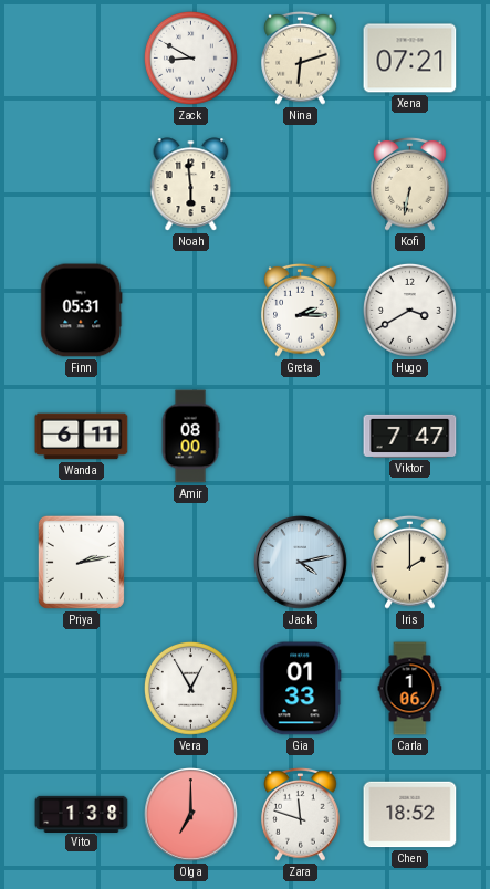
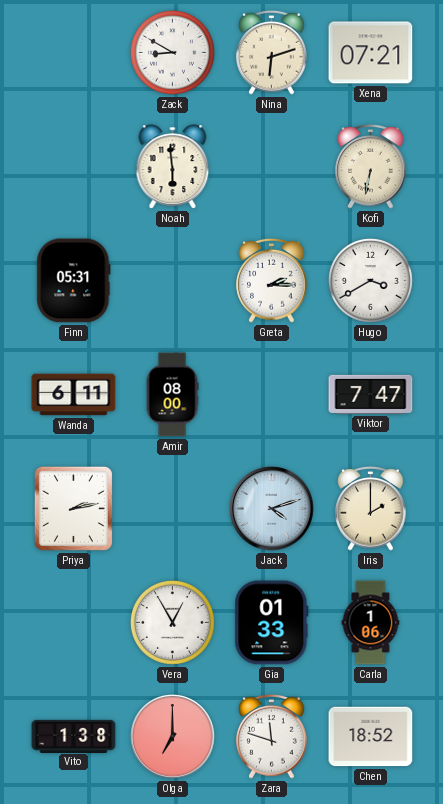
Jack: 4:13 -> 4:12 (272, 509)
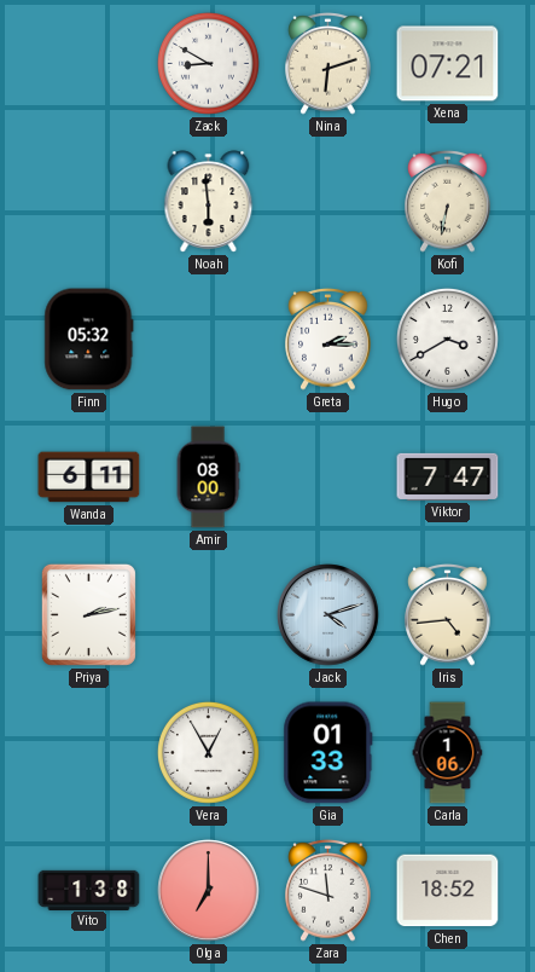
Finn: 05:31 -> 05:32 (89, 340)
Iris: 2:00 -> 4:44 (448, 614)
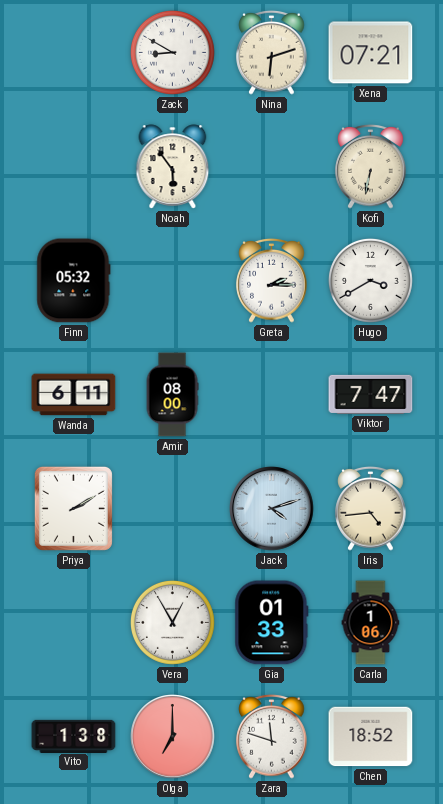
Noah: 5:59 -> 5:54 (173, 167)
Priya: 2:13 -> 2:10 (73, 508)
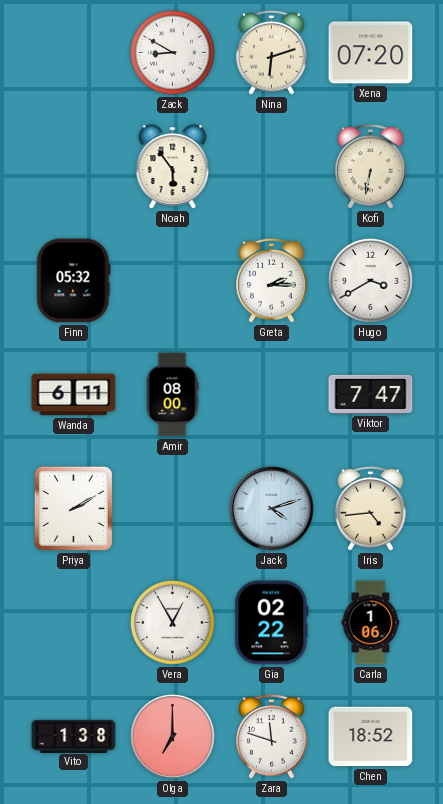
Xena: 07:21 -> 07:20 (371, 53)
Gia: 01:33 -> 02:22 (272, 623)
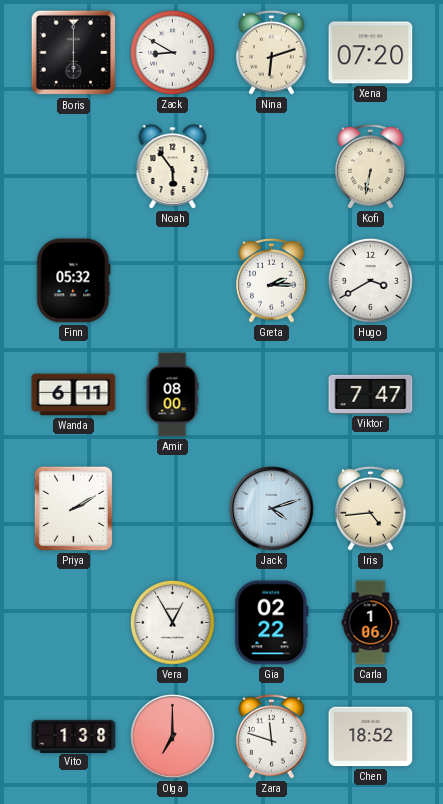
Boris: none -> 6:00 (74, 53)
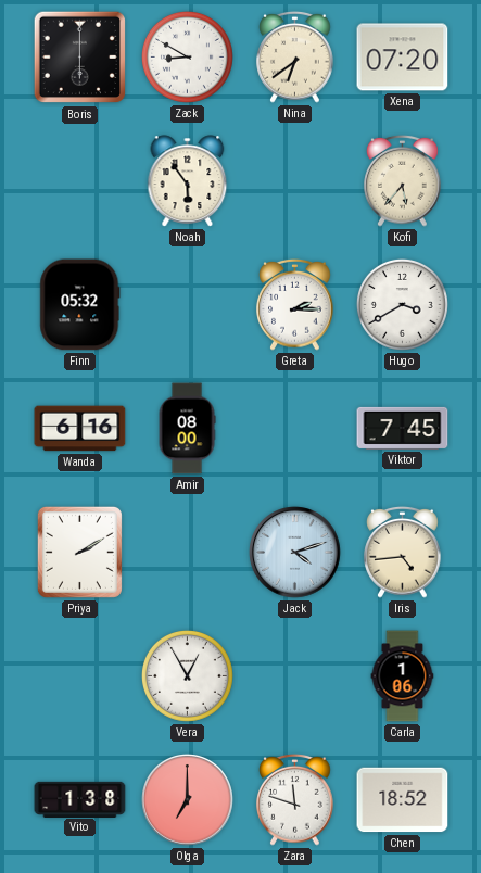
Nina: 6:12 -> 6:39 (295, 56)
Kofi: 6:32 -> 5:37 (403, 180)
Wanda: 6:11 -> 6:16 (80, 429)
Viktor: 7:47 -> 7:45 (403, 428)
Gia: 02:22 -> none (272, 623)
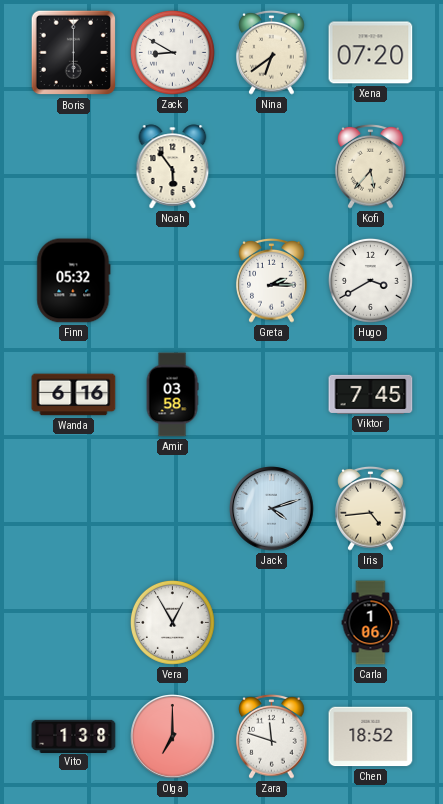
Amir: 08:00 -> 03:58 (172, 395)
Priya: 2:10 -> none (79, 552)
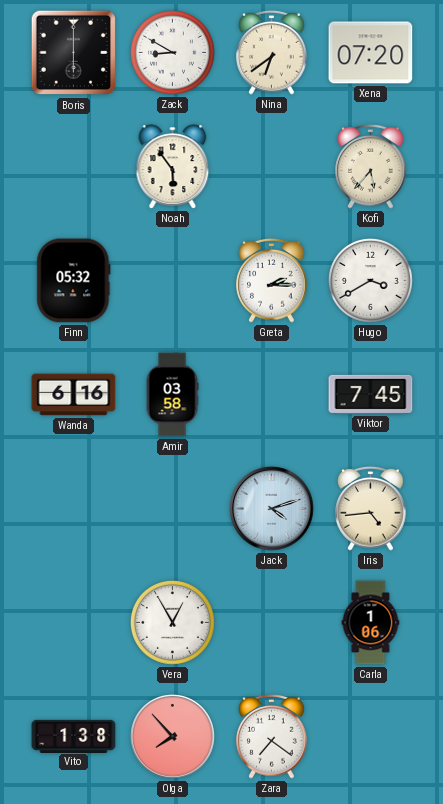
Olga: 7:00 -> 7:53 (173, 737)
Zara: 11:48 -> 7:21 (272, 736)
Chen: 18:52 -> none (371, 737)
